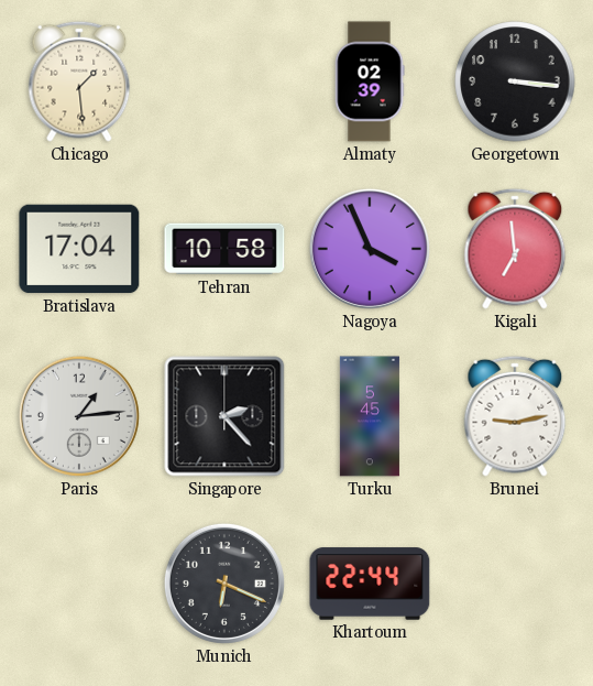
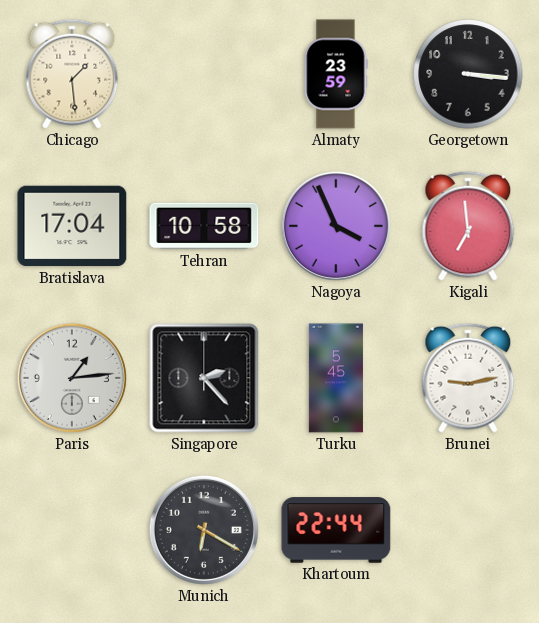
Almaty: 02:39 -> 23:59 (336, 74)
Munich: 6:19 -> 6:20 (204, 530)
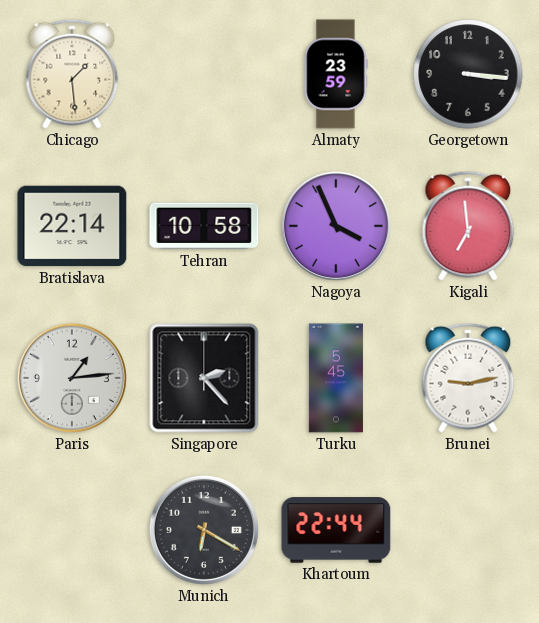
Bratislava: 17:04 -> 22:14 (72, 226)
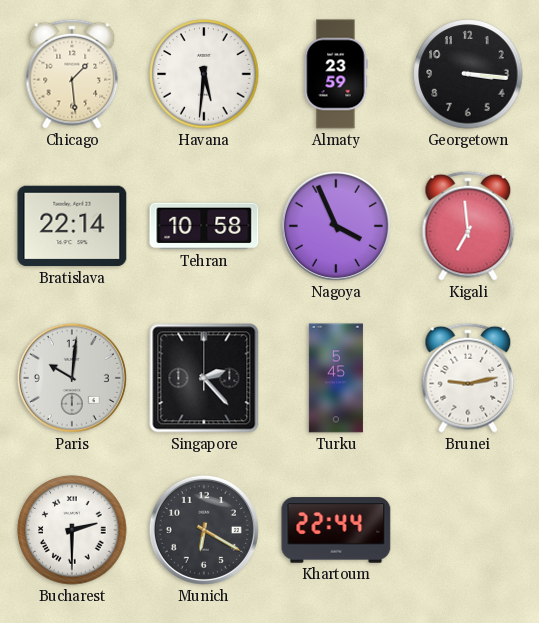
Havana: none -> 5:31 (204, 74)
Paris: 1:14 -> 10:01 (72, 378)
Bucharest: none -> 2:30 (72, 530)
